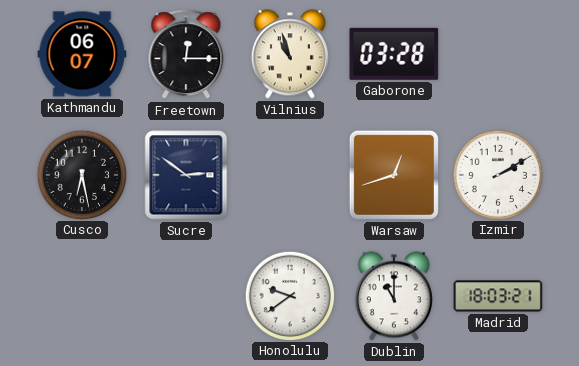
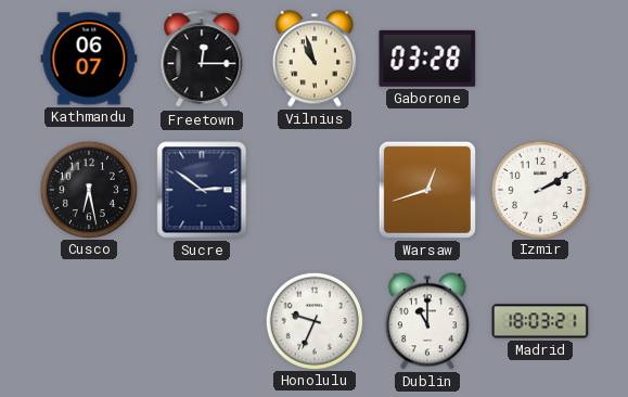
Honolulu: 9:39 -> 9:34 (313, 320)
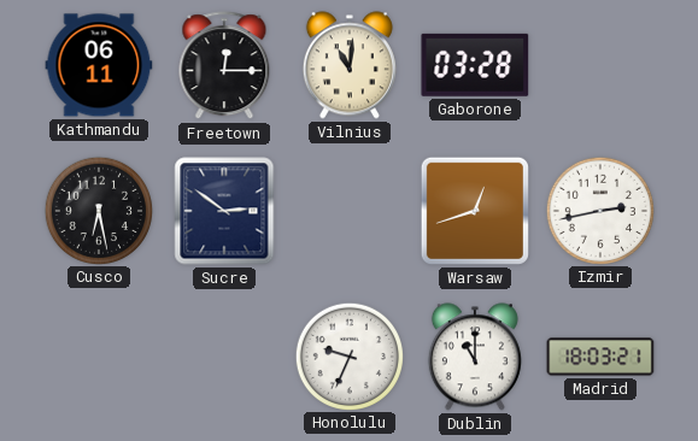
Kathmandu: 06:07 -> 06:11 (99, 65)
Vilnius: 10:57 -> 11:01 (350, 65)
Izmir: 2:10 -> 2:43 (599, 210)
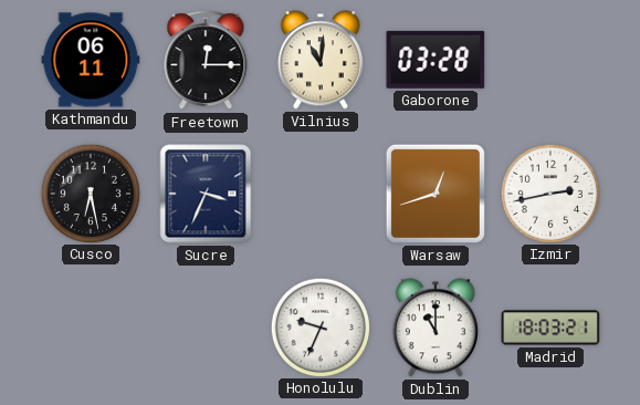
Sucre: 2:51 -> 3:34 (206, 194)
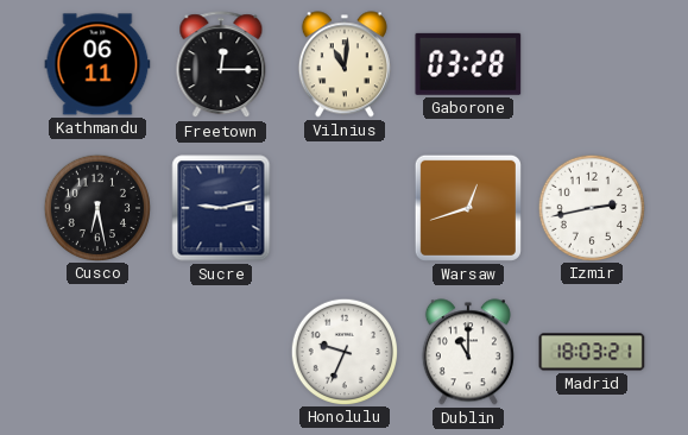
Sucre: 3:34 -> 9:13 (221, 208)
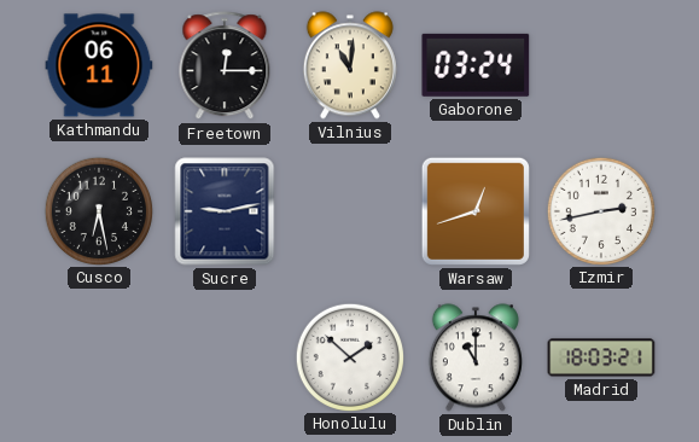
Gaborone: 03:28 -> 03:24 (476, 65)
Honolulu: 9:34 -> 1:52 (349, 356)
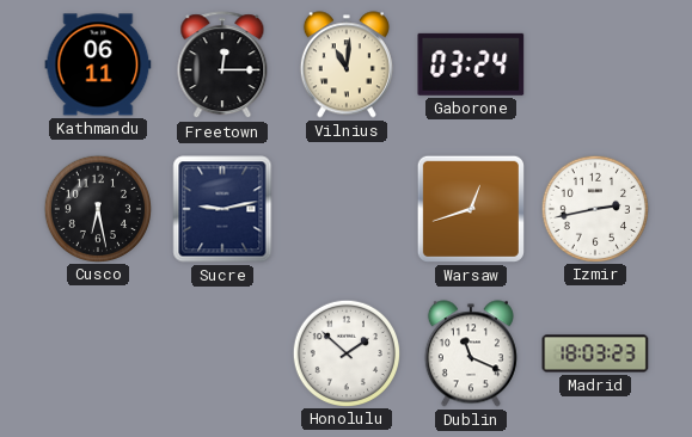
Dublin: 11:00 -> 11:19 (471, 353)
Madrid: 18:03:21 -> 18:03:23 (595, 353)
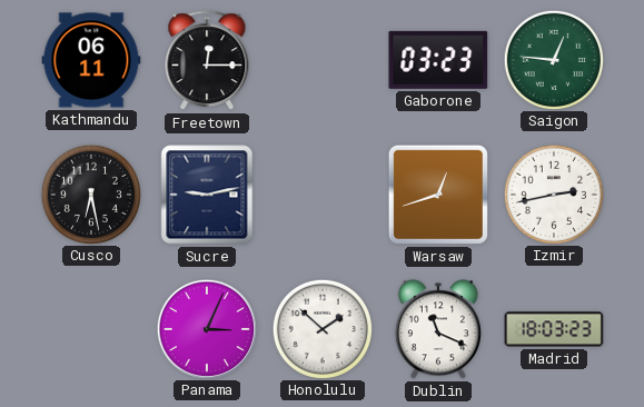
Vilnius: 11:01 -> none (347, 64)
Gaborone: 03:24 -> 03:23 (438, 60)
Saigon: none -> 12:46 (553, 59)
Panama: none -> 3:04 (206, 328)
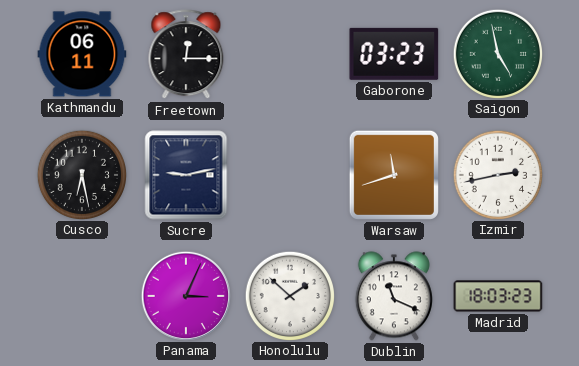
Saigon: 12:46 -> 4:58 (497, 53)
Warsaw: 12:42 -> 11:42 (394, 175)
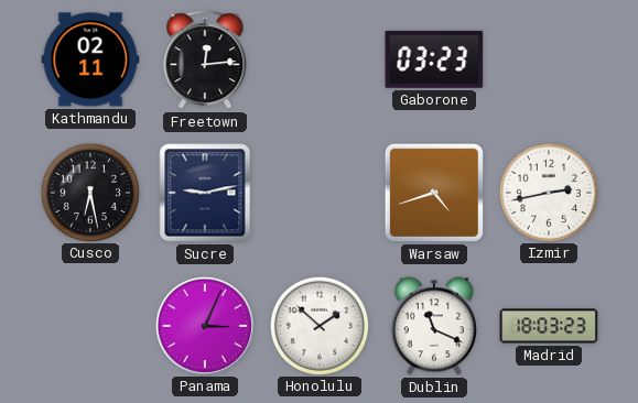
Kathmandu: 06:11 -> 02:11 (90, 59)
Freetown: 12:15 -> 12:14 (205, 61)
Saigon: 4:58 -> none (497, 53)
Warsaw: 11:42 -> 4:42 (434, 193)
